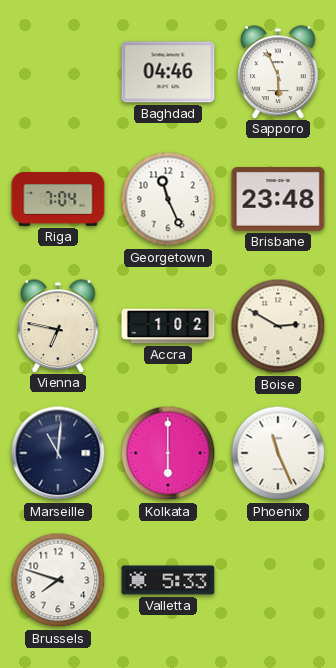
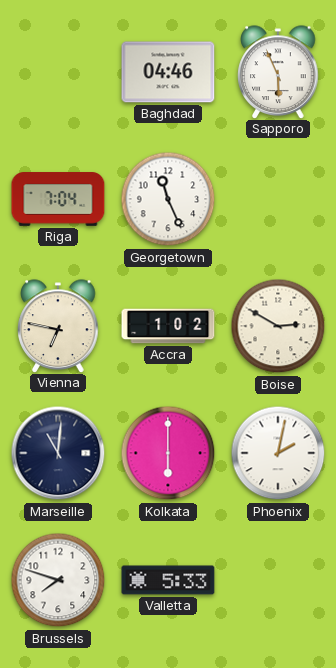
Brisbane: 23:48 -> none (278, 200)
Phoenix: 11:26 -> 2:02 (278, 453)
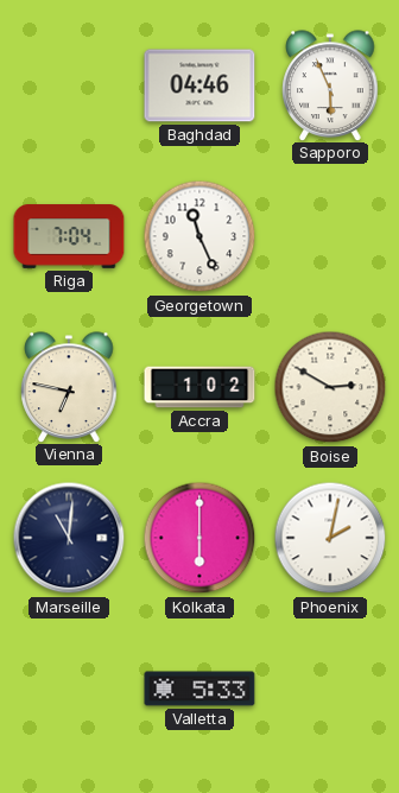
Brussels: 7:48 -> none (58, 580)
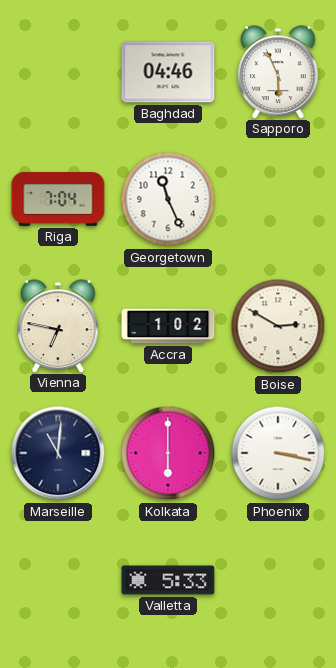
Phoenix: 2:02 -> 3:17 (278, 453)
